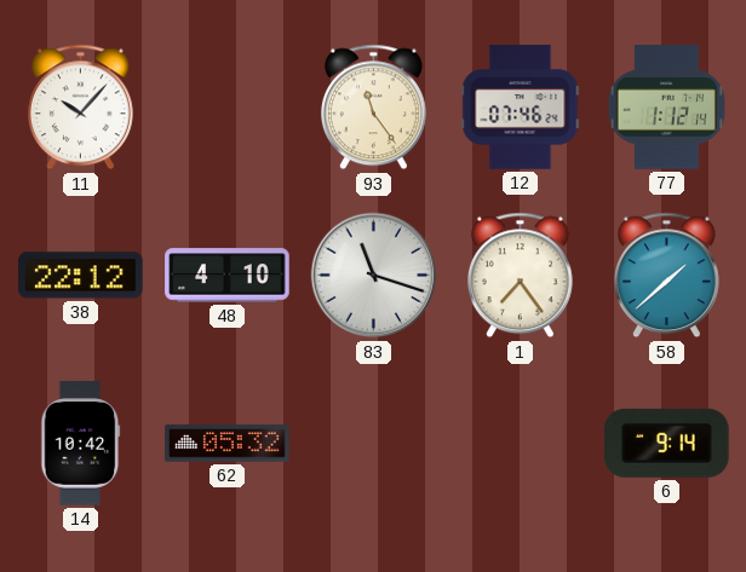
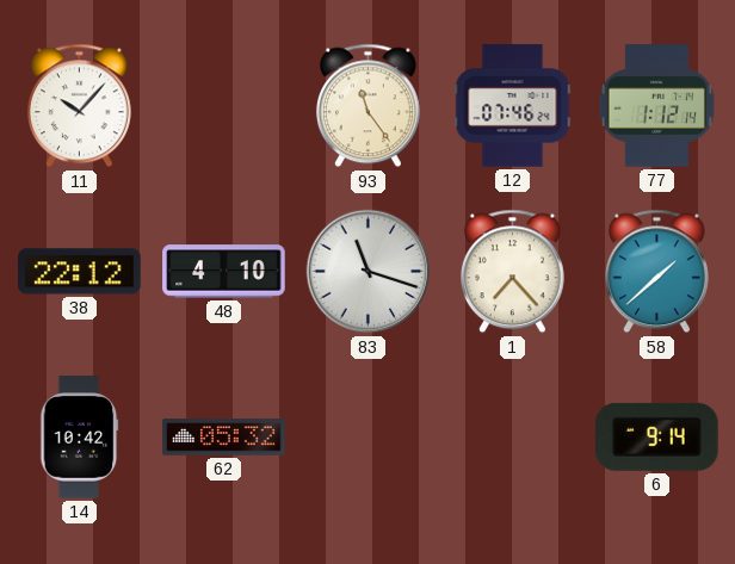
1: 7:24 -> 7:23 (512, 272)
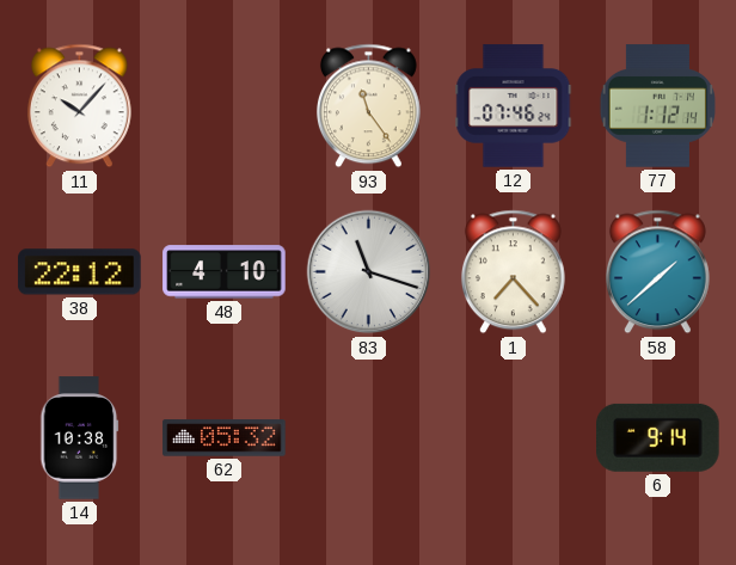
14: 10:42 -> 10:38 (80, 438)
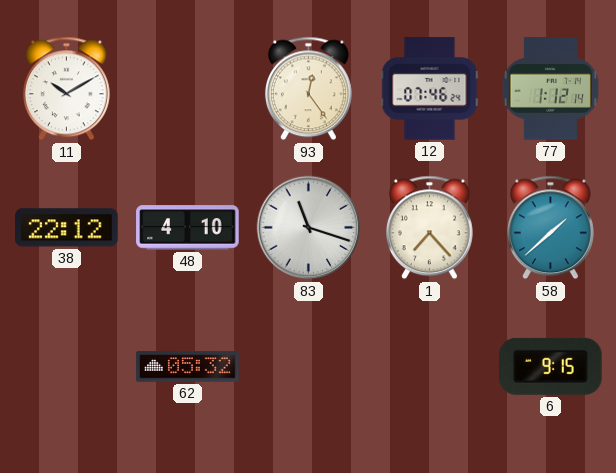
11: 10:07 -> 10:10 (66, 89)
93: 11:24 -> 12:24 (308, 89)
14: 10:38 -> none (80, 438)
6: 9:14 -> 9:15 (551, 366)
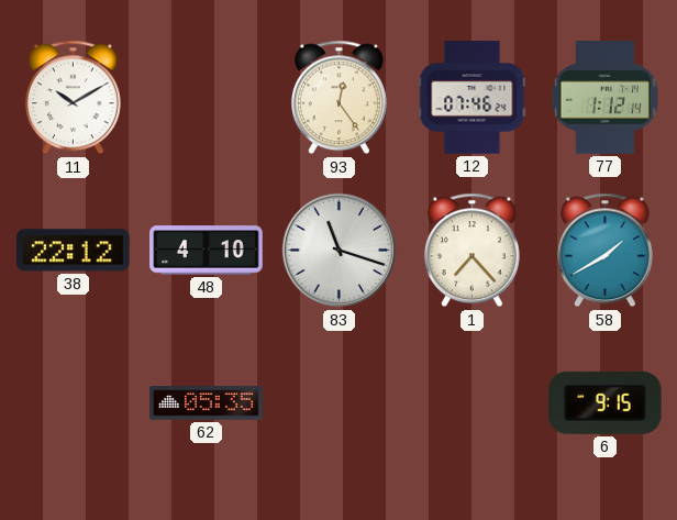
58: 1:38 -> 1:40 (604, 251)
62: 05:32 -> 05:35 (207, 403)
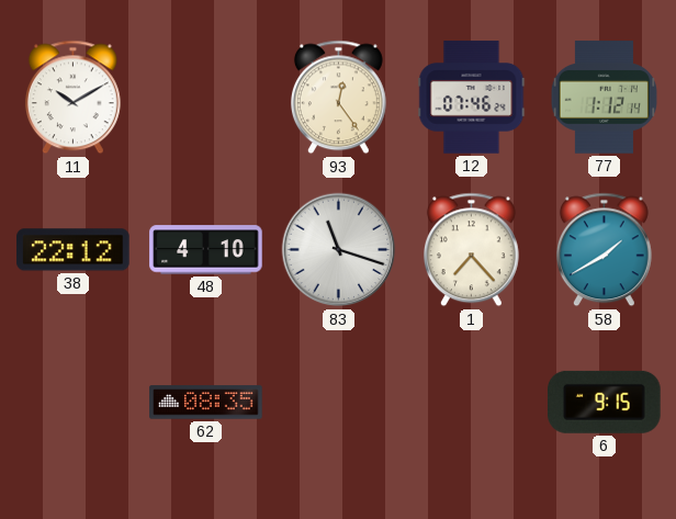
62: 05:35 -> 08:35 (206, 403)
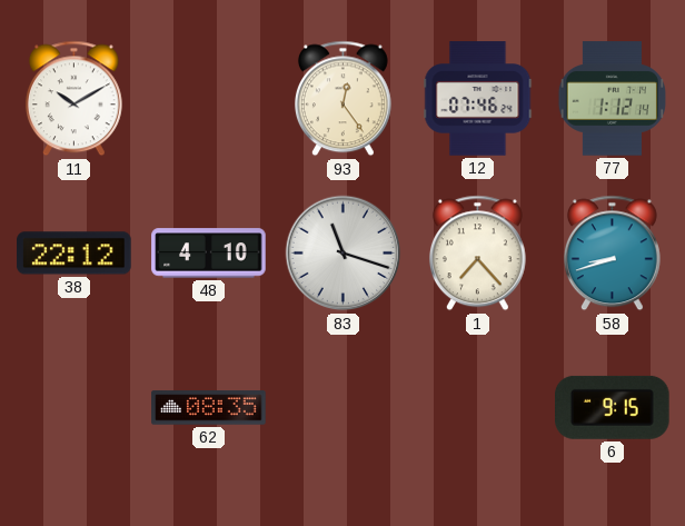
58: 1:40 -> 8:42 (612, 254)
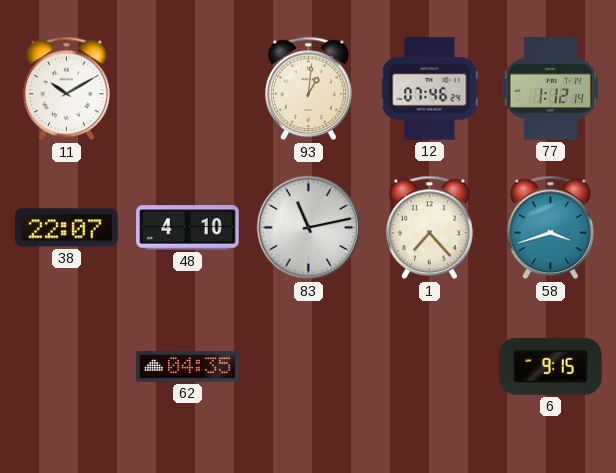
93: 12:24 -> 1:01 (308, 89)
38: 22:12 -> 22:07 (67, 228)
83: 11:18 -> 11:13 (309, 228)
58: 8:42 -> 3:42 (550, 228)
62: 08:35 -> 04:35 (188, 367)
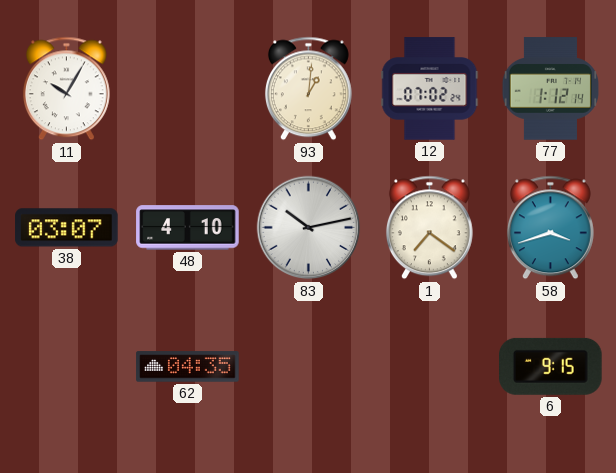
11: 10:10 -> 10:05 (66, 89)
12: 07:46 -> 07:02 (430, 89)
38: 22:07 -> 03:07 (67, 228)
83: 11:13 -> 10:13 (309, 228)
1: 7:23 -> 7:21 (429, 228)
